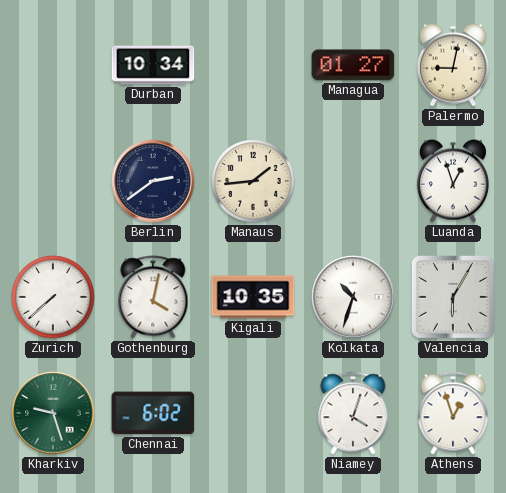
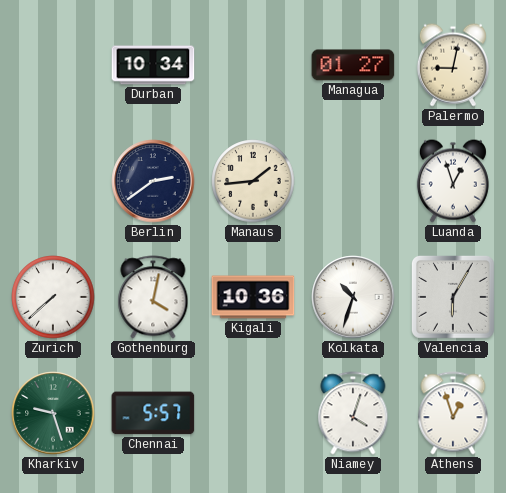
Kigali: 10:35 -> 10:36 (253, 297)
Chennai: 6:02 -> 5:57 (153, 413)
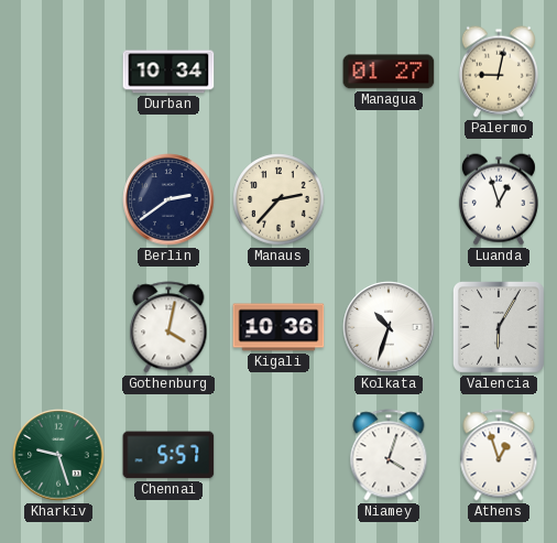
Manaus: 1:44 -> 2:37 (278, 199)
Zurich: 7:38 -> none (53, 297)
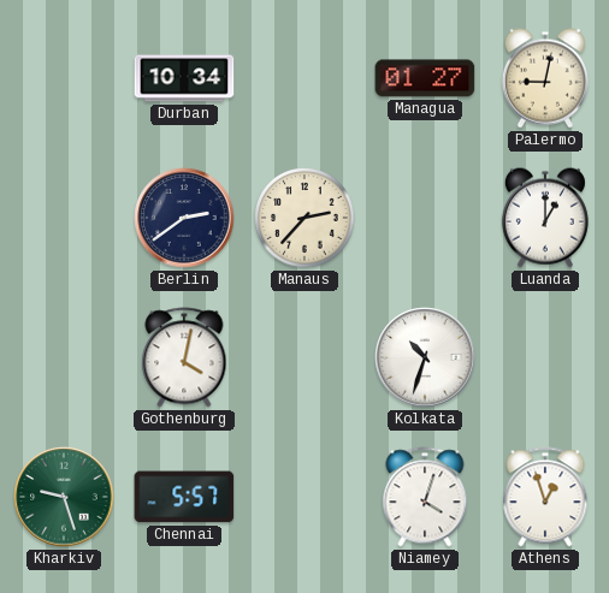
Luanda: 12:57 -> 1:00 (545, 218)
Kigali: 10:36 -> none (278, 327)
Valencia: 6:05 -> none (499, 327)
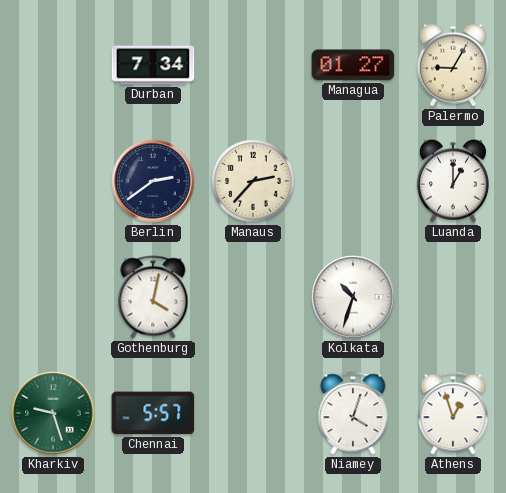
Durban: 10:34 -> 7:34 (153, 65)
Palermo: 9:02 -> 9:05 (453, 65)
